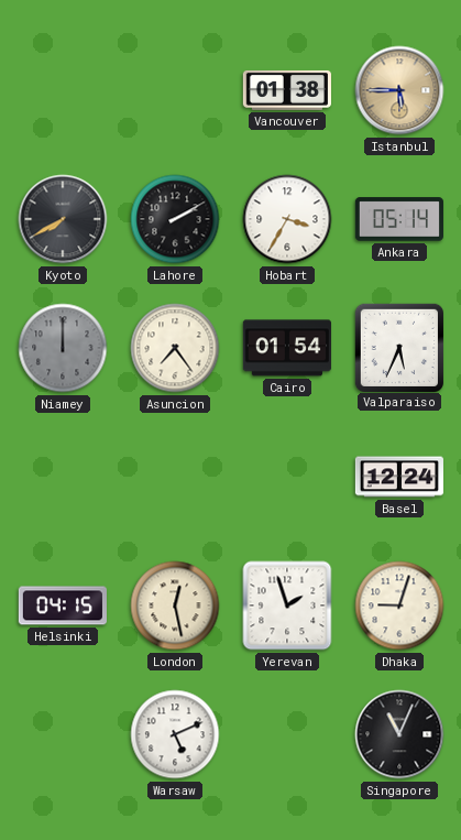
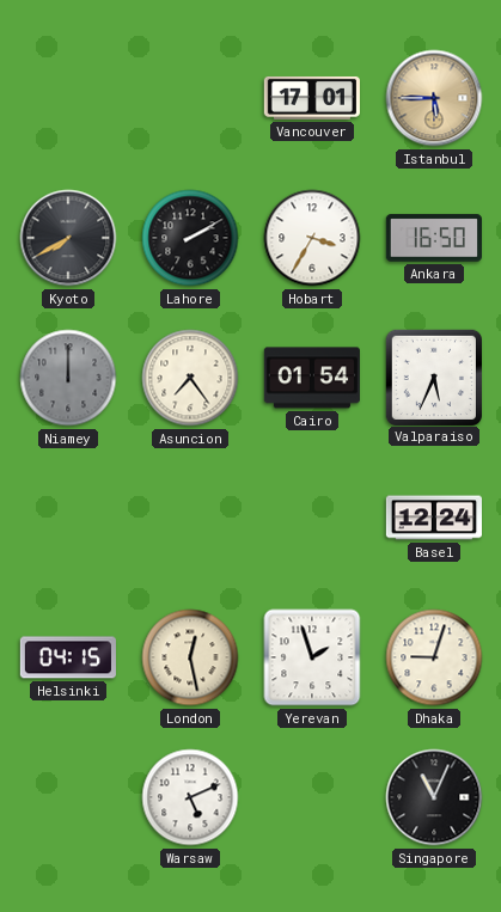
Vancouver: 01:38 -> 17:01 (312, 98)
Ankara: 05:14 -> 16:50 (434, 238)
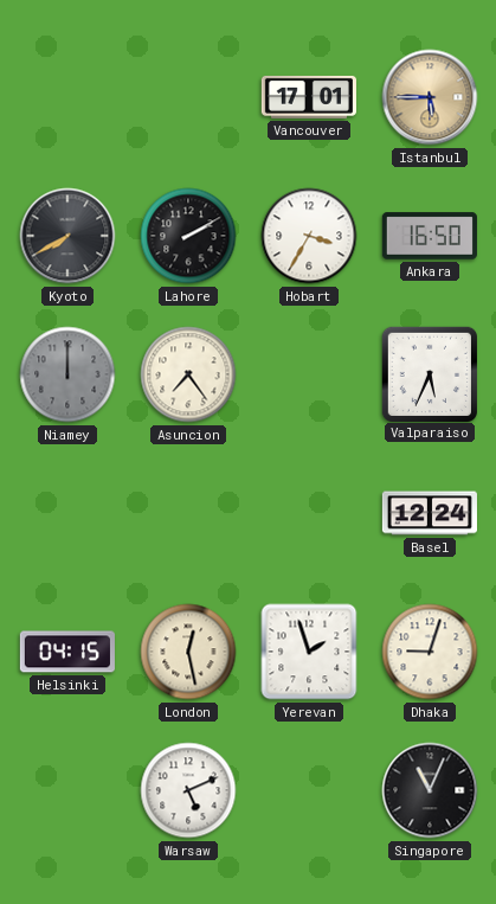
Cairo: 01:54 -> none (312, 378)
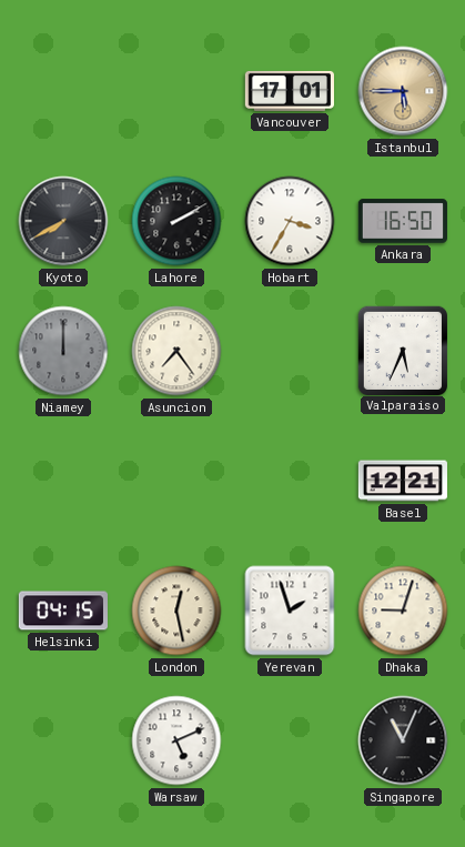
Basel: 12:24 -> 12:21 (403, 481)
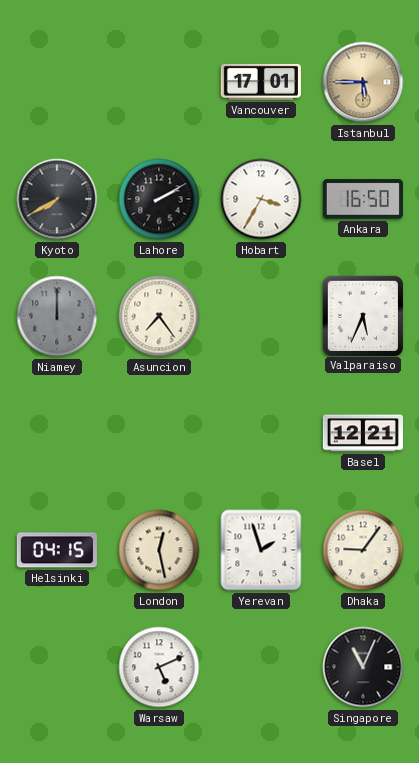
Dhaka: 9:03 -> 9:06 (363, 550)
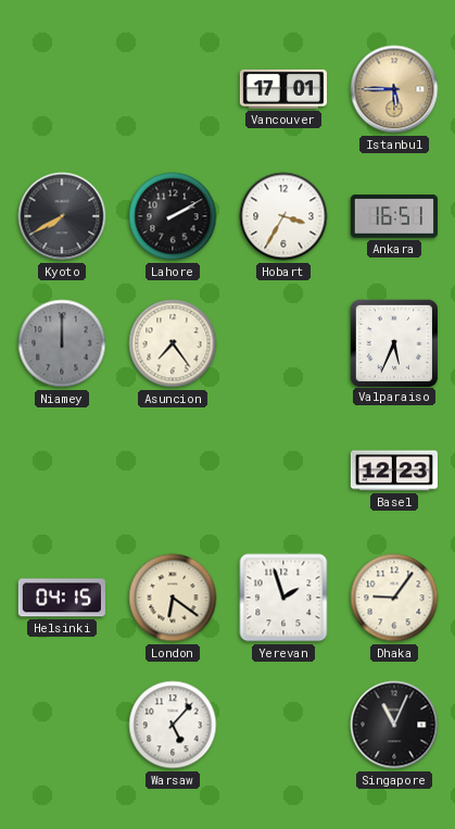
Ankara: 16:50 -> 16:51 (394, 216)
Basel: 12:21 -> 12:23 (394, 470)
London: 12:28 -> 6:21 (173, 598)
Warsaw: 5:11 -> 5:07 (173, 725)
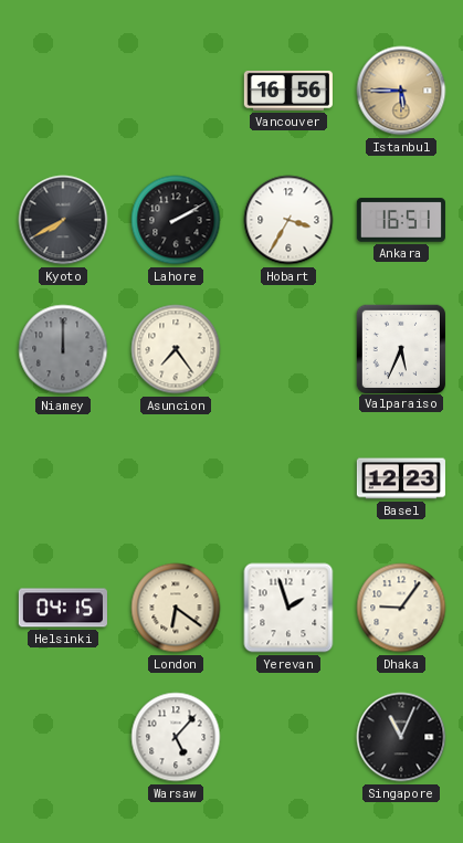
Vancouver: 17:01 -> 16:56 (288, 91)
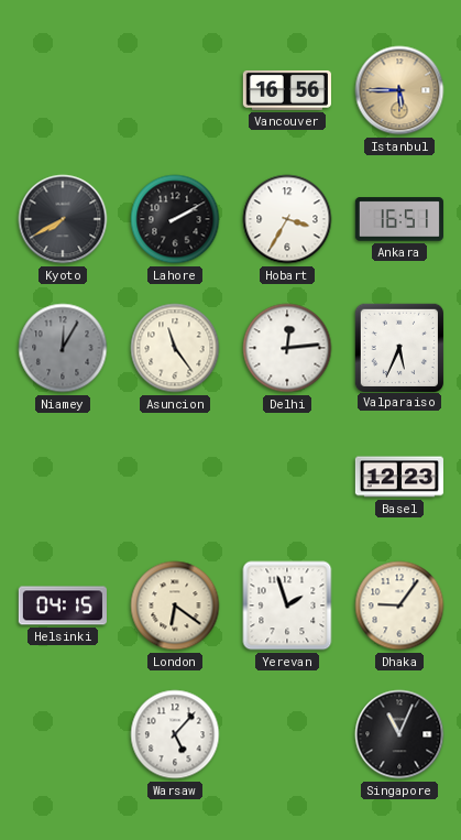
Niamey: 12:00 -> 12:05 (63, 348)
Asuncion: 7:24 -> 11:24 (175, 348)
Delhi: none -> 12:14 (287, 348)
